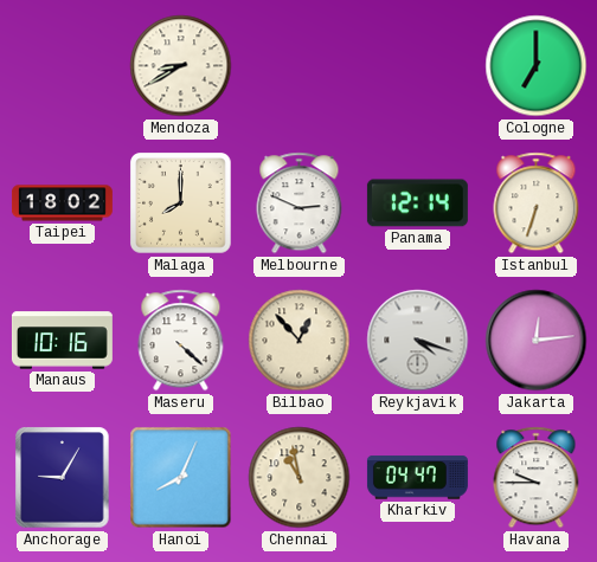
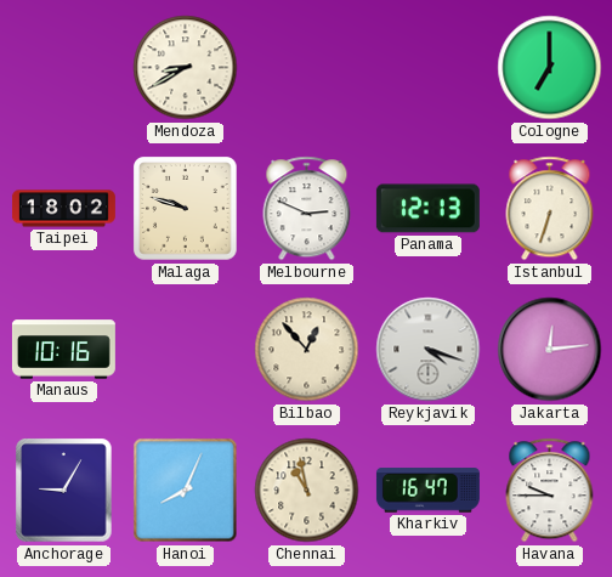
Malaga: 8:00 -> 9:48 (186, 209)
Panama: 12:14 -> 12:13 (427, 209)
Maseru: 4:22 -> none (181, 341)
Kharkiv: 04:47 -> 16:47 (427, 491)
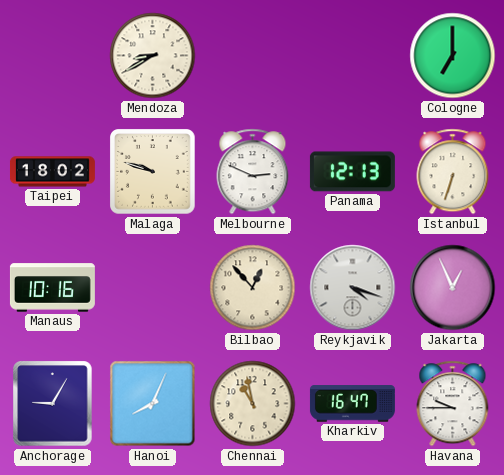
Jakarta: 12:14 -> 12:56 (453, 288)
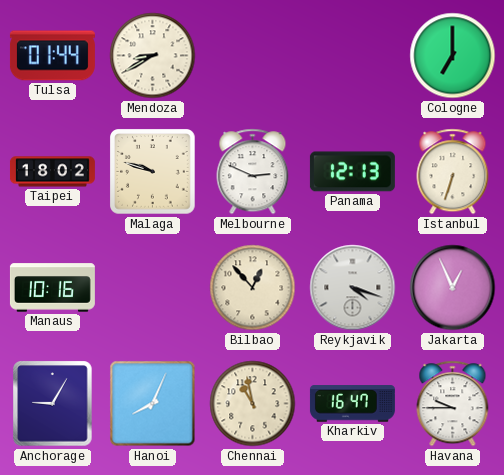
Tulsa: none -> 01:44 (52, 56)
